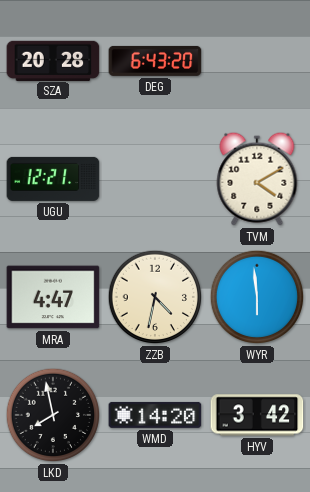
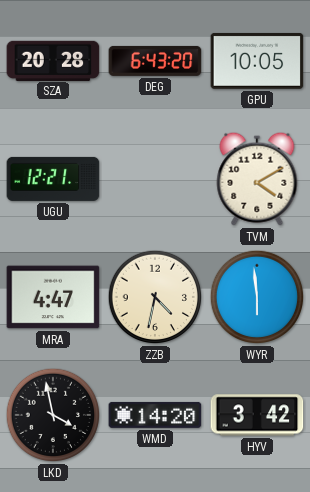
GPU: none -> 10:05 (257, 61)
LKD: 7:58 -> 3:58 (53, 415)
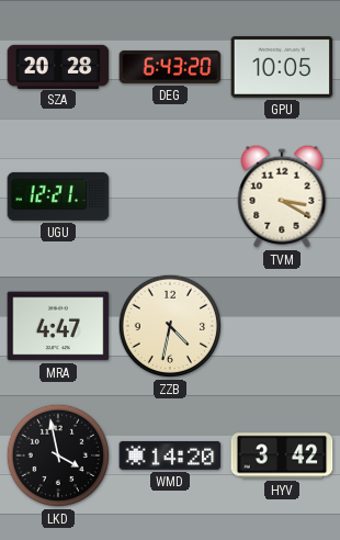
TVM: 4:10 -> 3:20 (282, 196)
WYR: 5:59 -> none (257, 297)
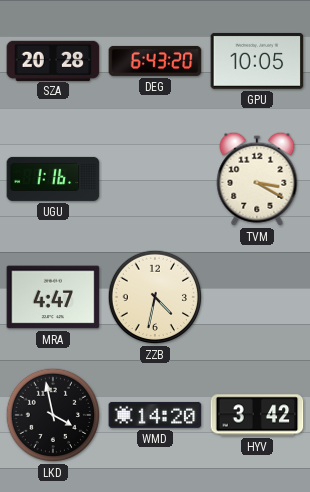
UGU: 12:21 -> 1:16 (53, 179)
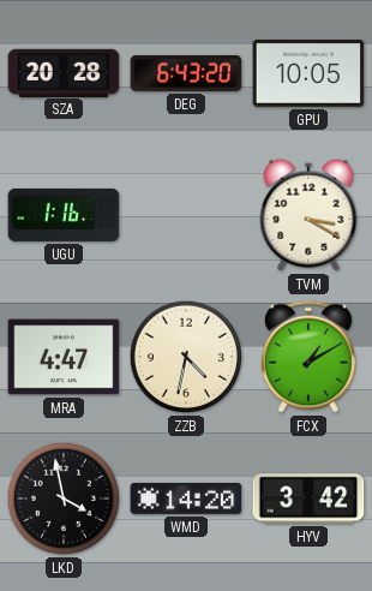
FCX: none -> 1:10 (308, 357)
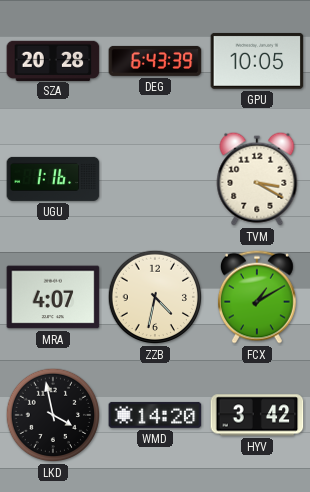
DEG: 6:43:20 -> 6:43:39 (155, 61)
MRA: 4:47 -> 4:07 (53, 297)
